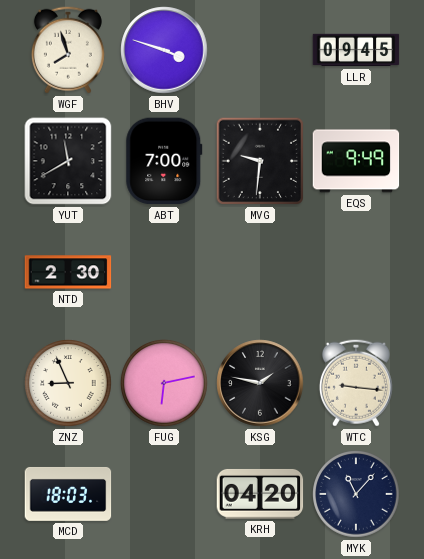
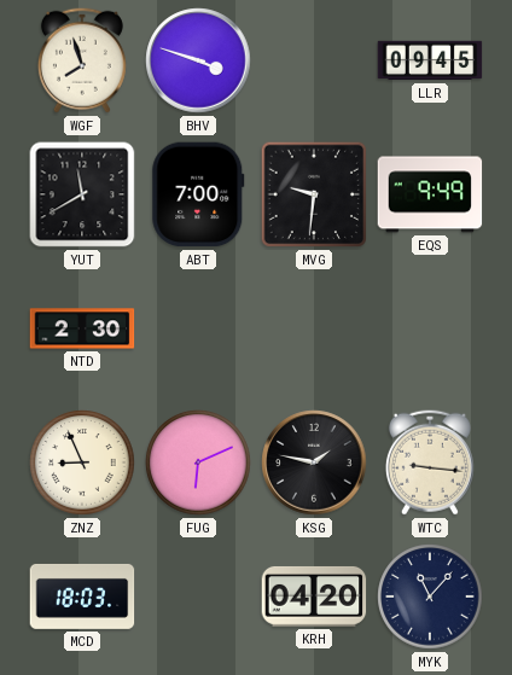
FUG: 6:13 -> 6:11 (198, 462)
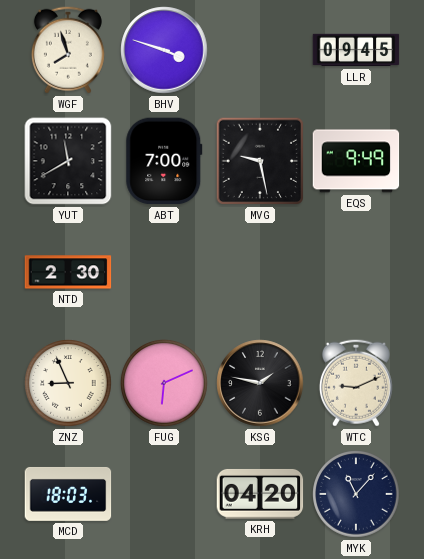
MVG: 9:31 -> 9:28 (260, 161)
WTC: 9:16 -> 9:11 (356, 383)
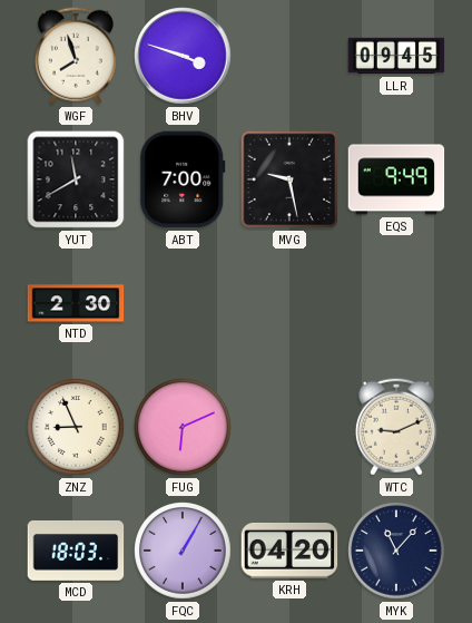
KSG: 1:47 -> none (260, 383)
FQC: none -> 1:05 (183, 551)
